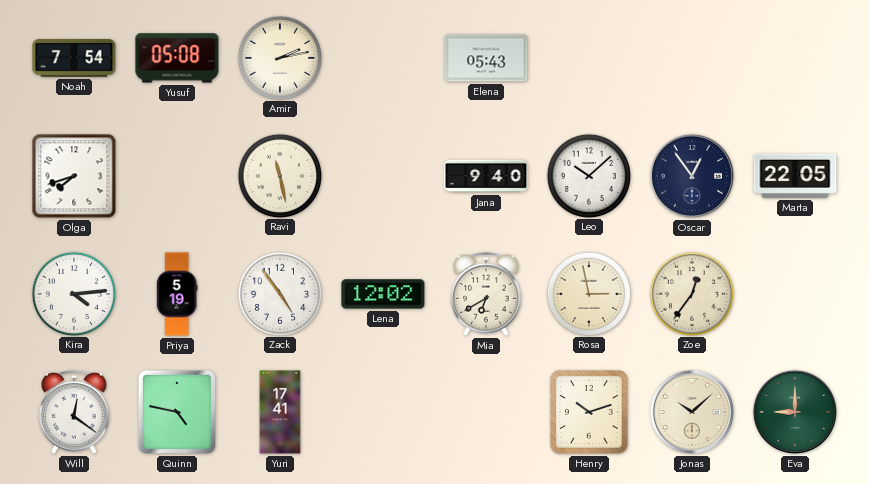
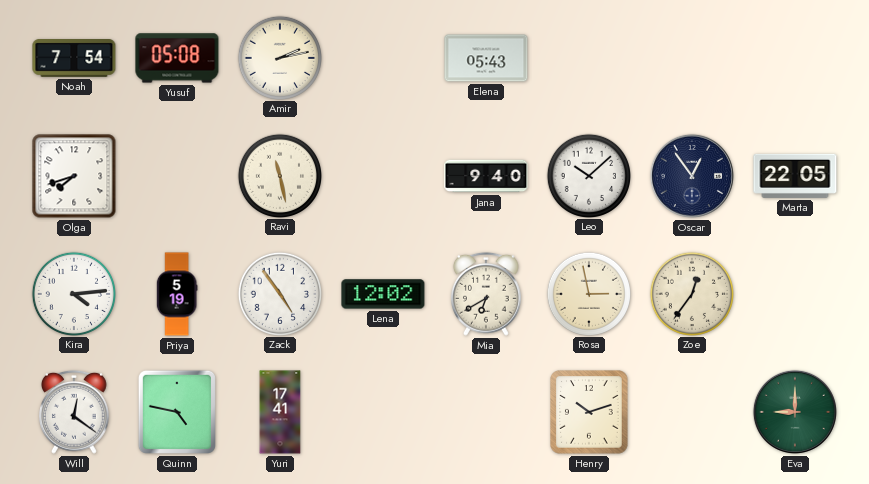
Jonas: 10:08 -> none (692, 412)
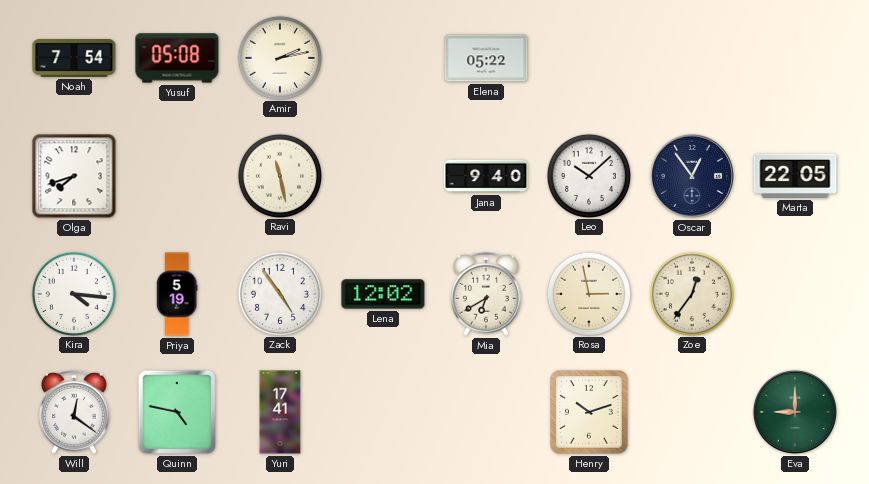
Elena: 05:43 -> 05:22 (486, 58)
Kira: 4:14 -> 4:16 (73, 293)
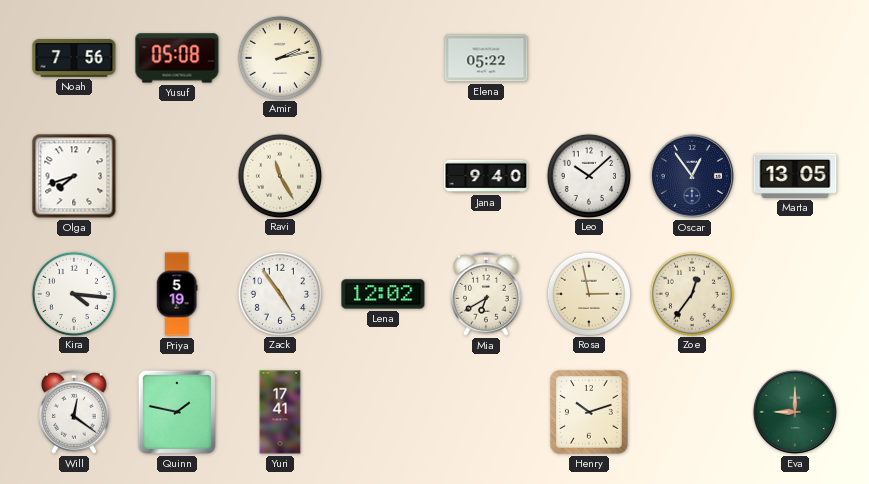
Noah: 7:54 -> 7:56 (74, 59)
Ravi: 11:28 -> 11:25 (279, 175)
Marta: 22:05 -> 13:05 (795, 176)
Quinn: 4:47 -> 1:47 (177, 412)
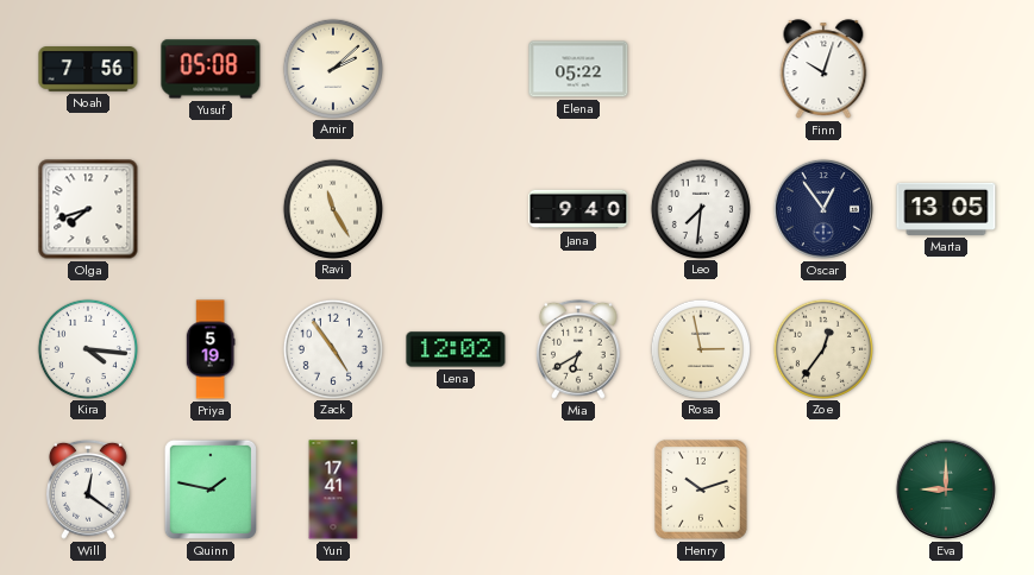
Amir: 2:13 -> 2:08 (332, 68)
Finn: none -> 10:03 (823, 69)
Leo: 10:08 -> 7:31 (700, 208)
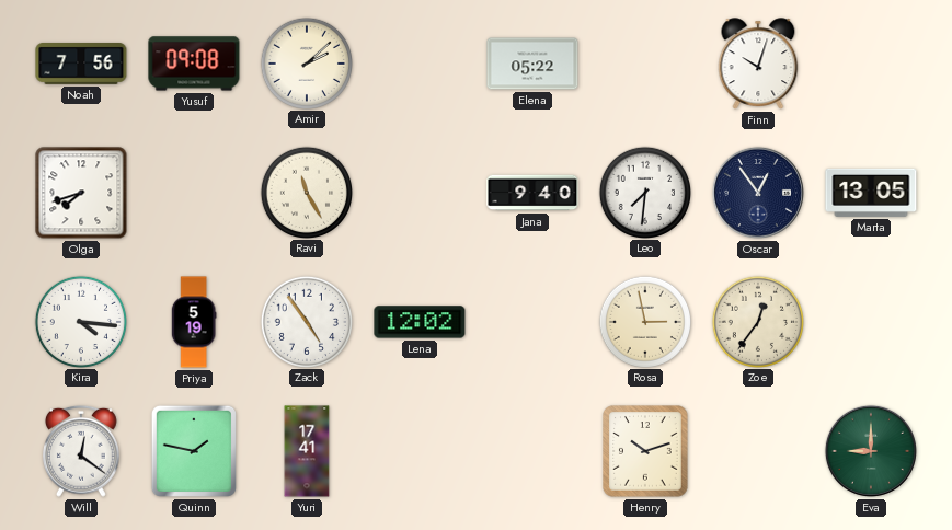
Yusuf: 05:08 -> 09:08 (194, 64)
Mia: 6:40 -> none (579, 349)
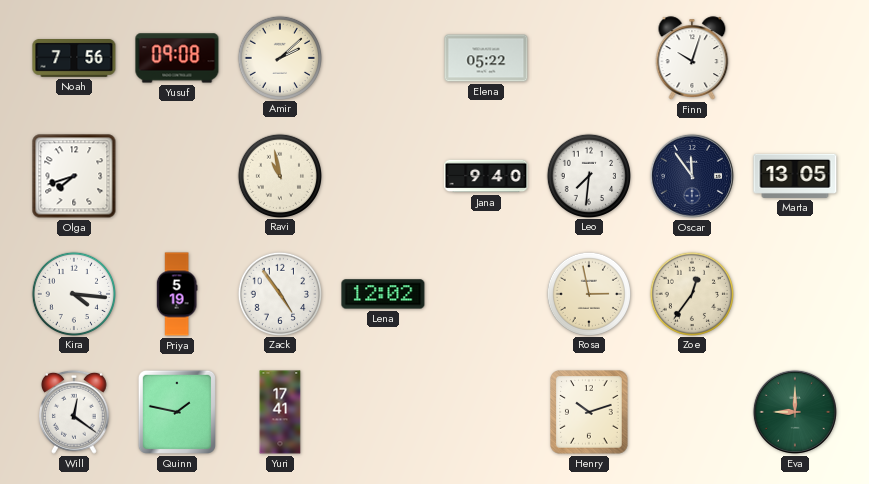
Ravi: 11:25 -> 10:58 (279, 175)
Oscar: 12:54 -> 11:54 (692, 176)
